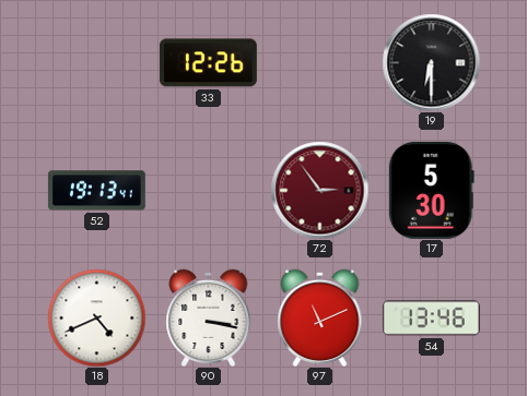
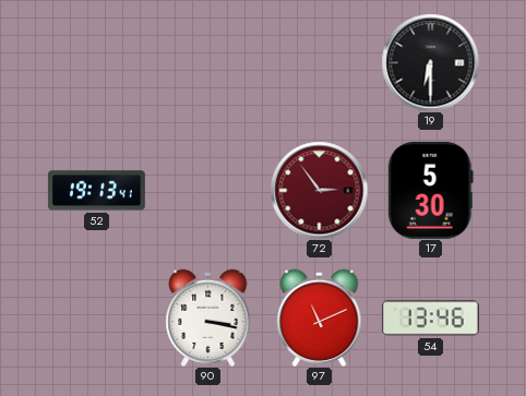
33: 12:26 -> none (208, 63)
18: 4:41 -> none (96, 317)
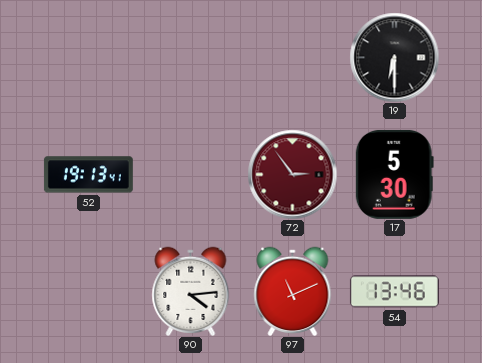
90: 3:17 -> 4:14 (191, 291)
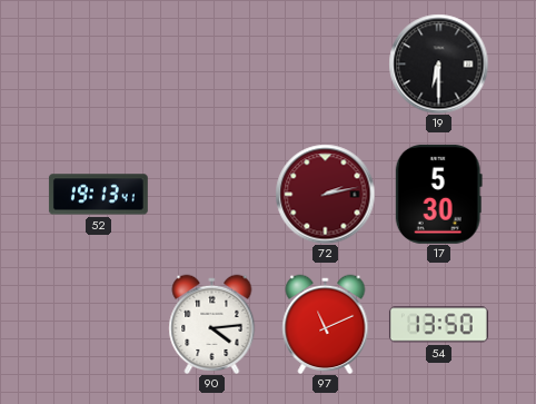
72: 2:54 -> 2:13 (325, 194)
54: 13:46 -> 13:50 (438, 325)
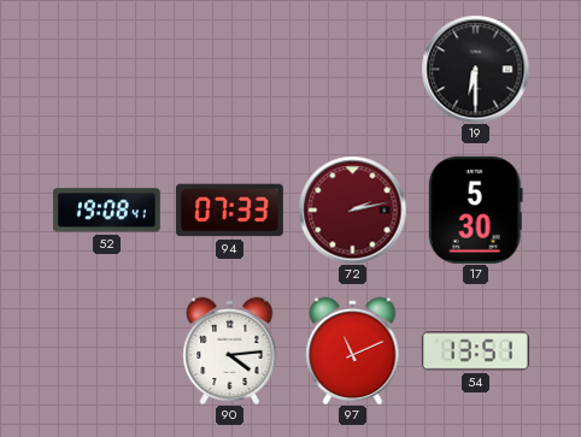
52: 19:13 -> 19:08 (106, 211)
94: none -> 07:33 (229, 211)
54: 13:50 -> 13:51 (475, 352)
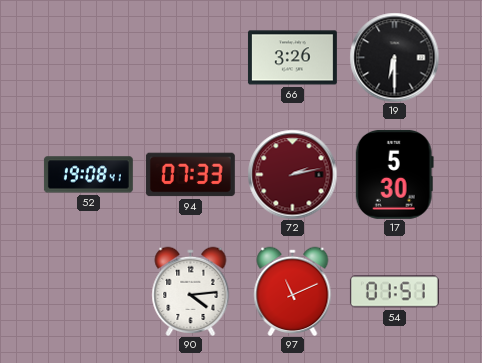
66: none -> 3:26 (292, 58)
54: 13:51 -> 01:51 (394, 292)
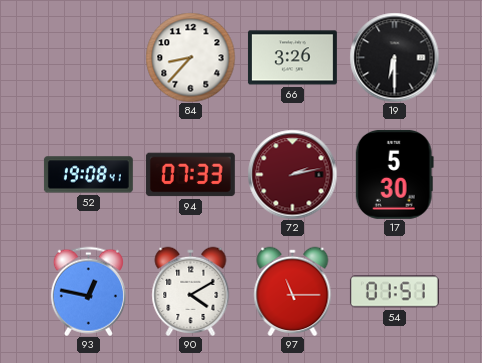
84: none -> 8:37 (190, 57)
93: none -> 12:47 (88, 291)
90: 4:14 -> 4:10 (191, 291)
97: 11:11 -> 11:15 (293, 291)
